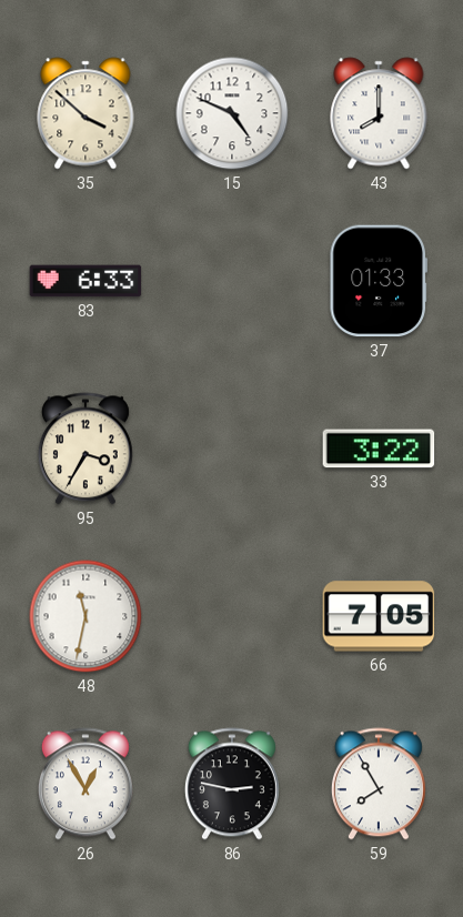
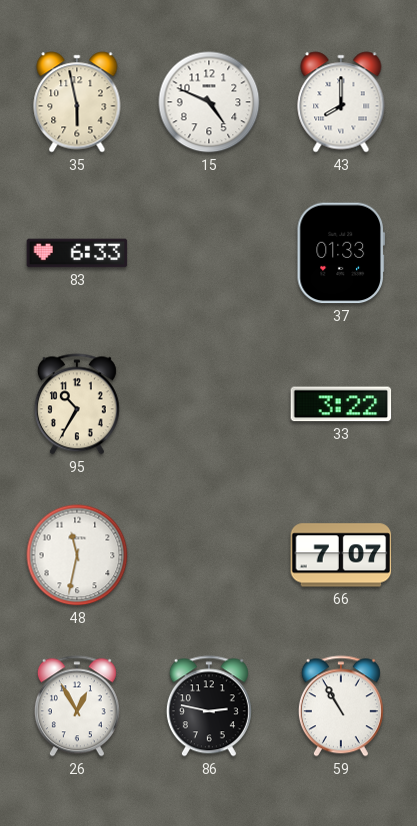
35: 3:52 -> 5:58 (77, 102)
95: 3:35 -> 10:35 (77, 404)
66: 7:05 -> 7:07 (341, 555)
59: 7:55 -> 10:55 (341, 706)
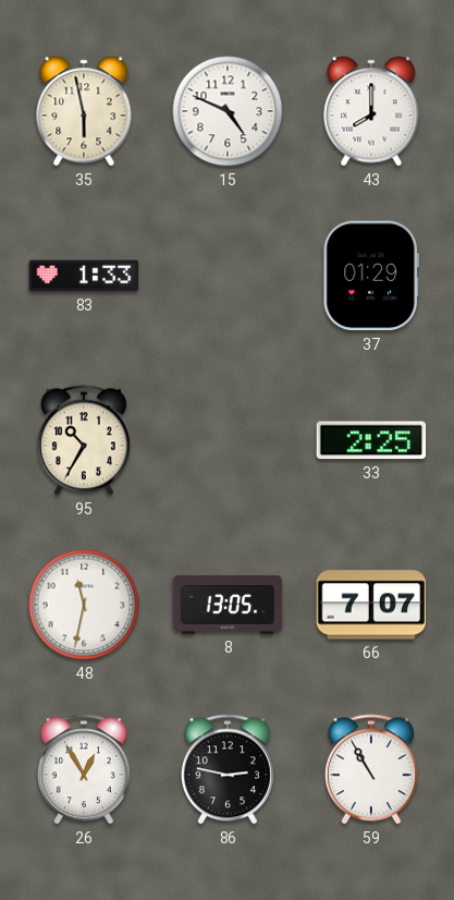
83: 6:33 -> 1:33 (84, 276)
37: 01:33 -> 01:29 (371, 276)
33: 3:22 -> 2:25 (371, 440)
8: none -> 13:05 (228, 605)
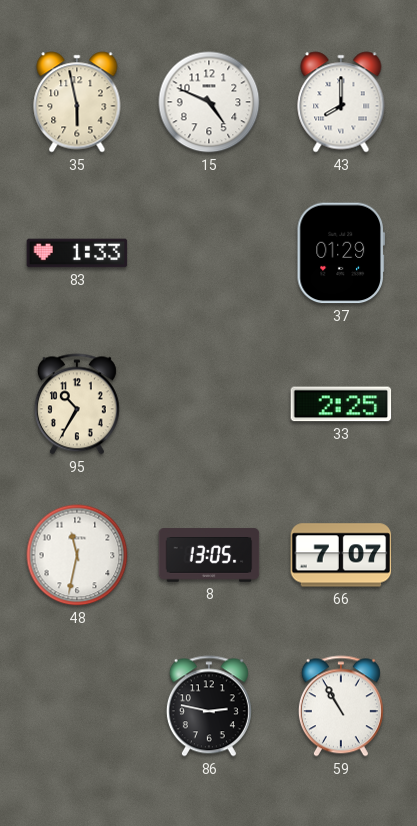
26: 12:55 -> none (84, 769)
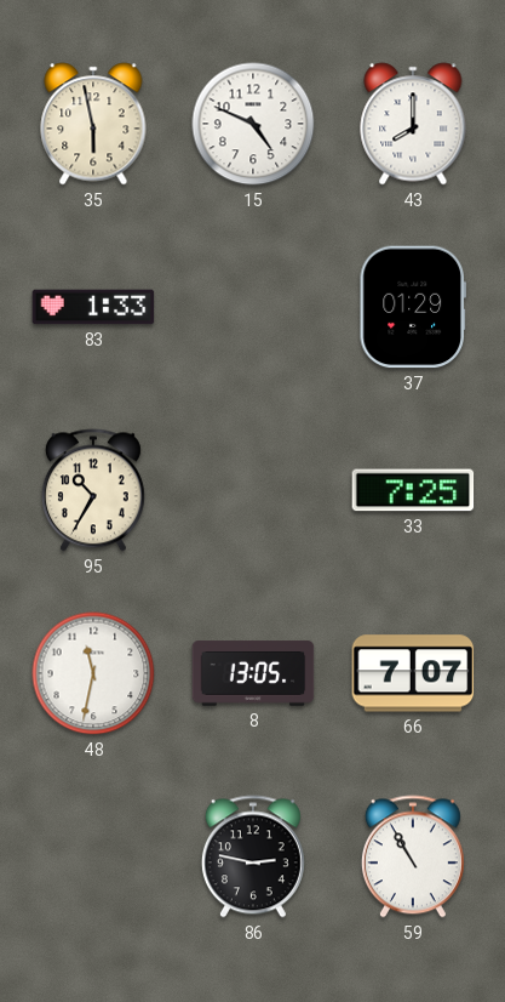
33: 2:25 -> 7:25 (413, 490)
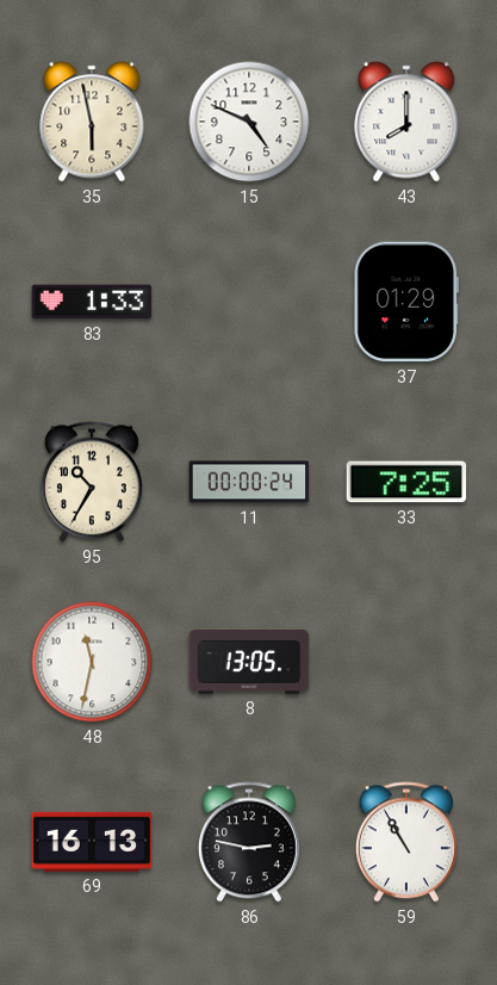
11: none -> 00:00 (249, 482)
66: 7:07 -> none (413, 673)
69: none -> 16:13 (92, 842)
